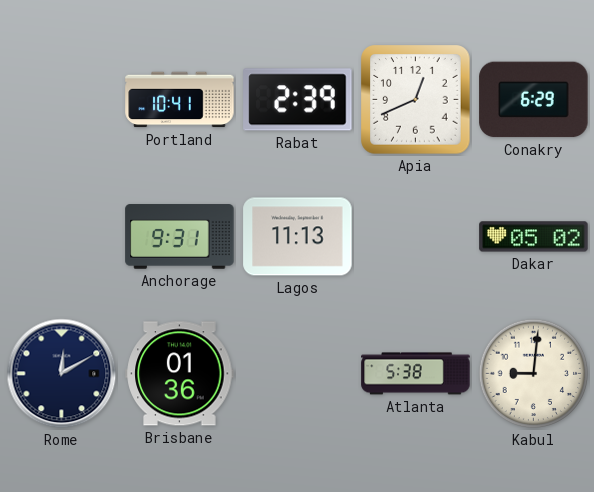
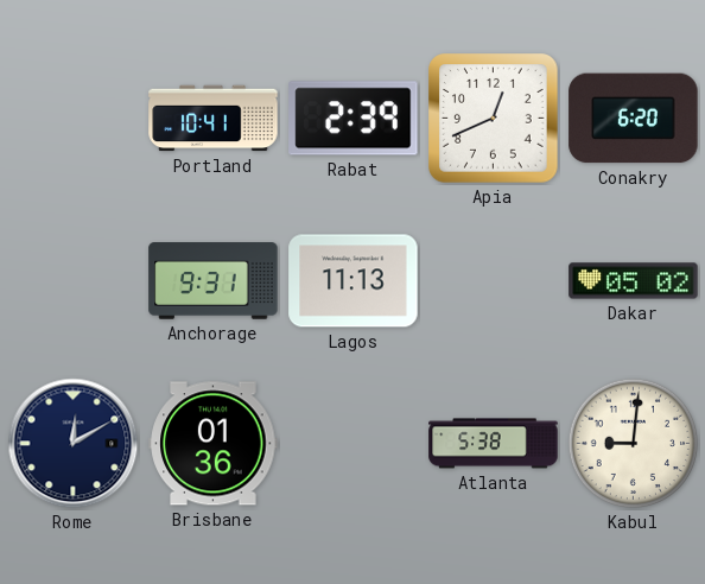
Conakry: 6:29 -> 6:20 (634, 119)
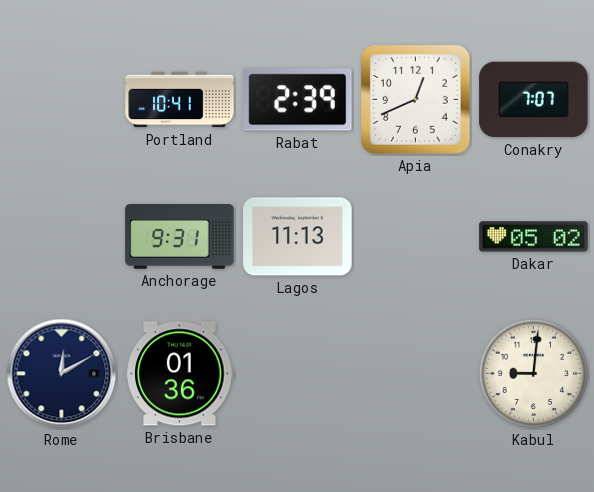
Conakry: 6:20 -> 7:07 (534, 100)
Atlanta: 5:38 -> none (494, 444)
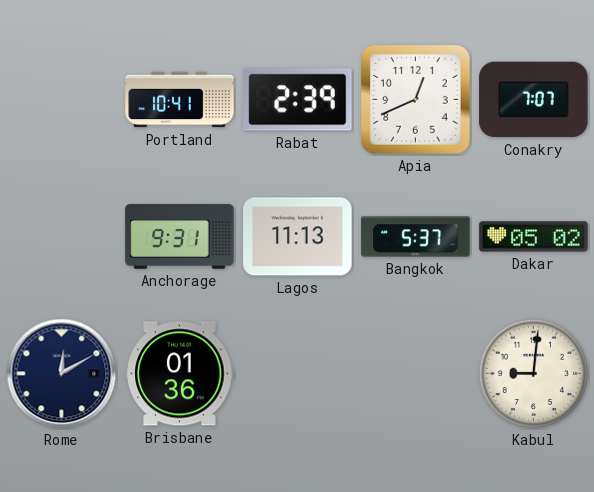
Bangkok: none -> 5:37 (416, 237)
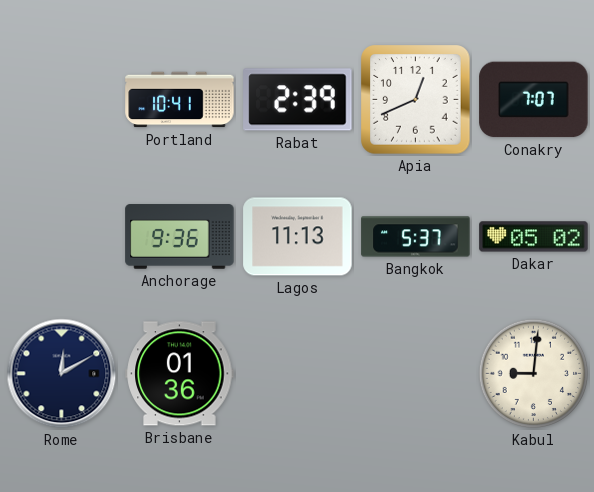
Anchorage: 9:31 -> 9:36 (180, 237)
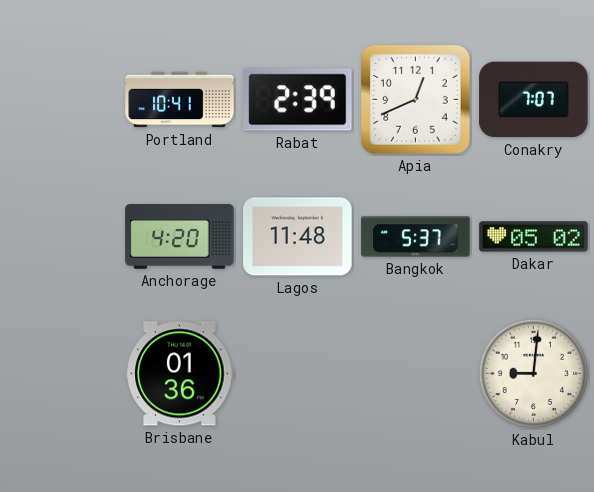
Anchorage: 9:36 -> 4:20 (180, 237)
Lagos: 11:13 -> 11:48 (298, 237)
Rome: 12:10 -> none (62, 374)
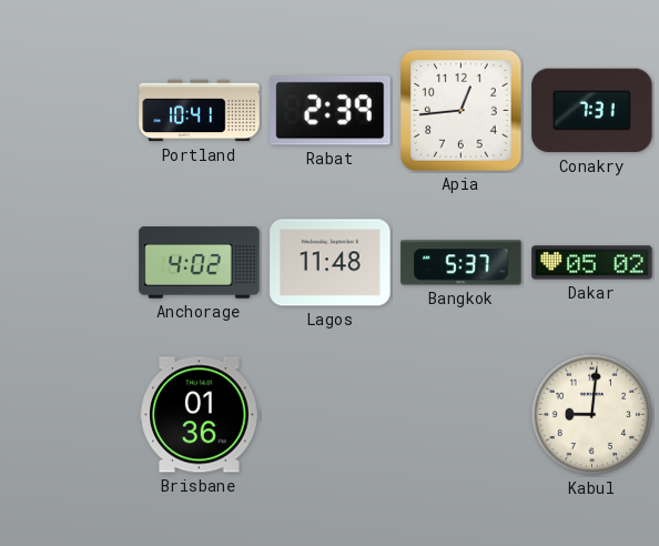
Apia: 12:41 -> 12:44 (462, 111)
Conakry: 7:07 -> 7:31 (592, 111)
Anchorage: 4:20 -> 4:02 (200, 263)
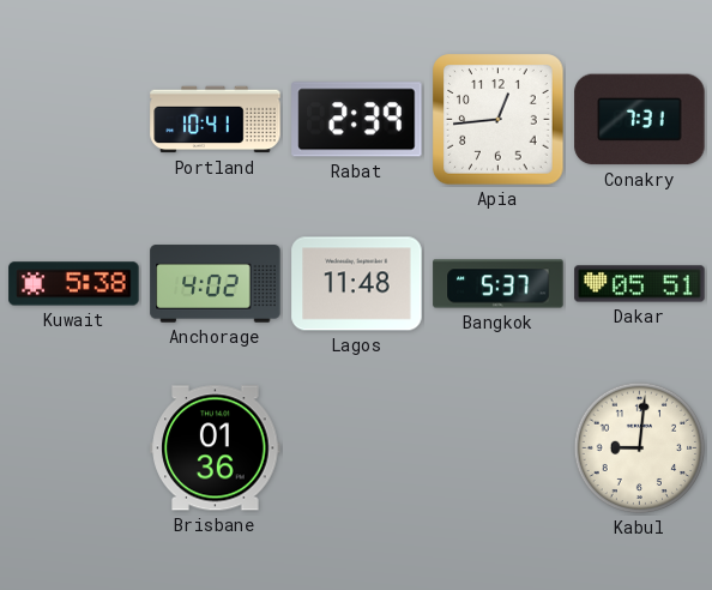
Kuwait: none -> 5:38 (74, 284)
Dakar: 05:02 -> 05:51 (640, 284)
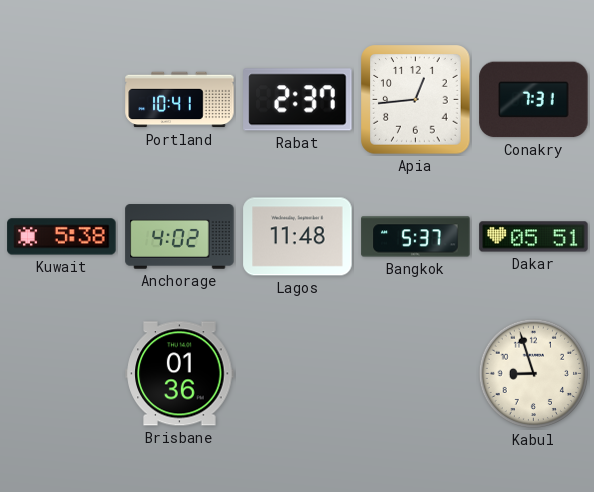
Rabat: 2:39 -> 2:37 (298, 100)
Kabul: 9:01 -> 8:57 (534, 374)
